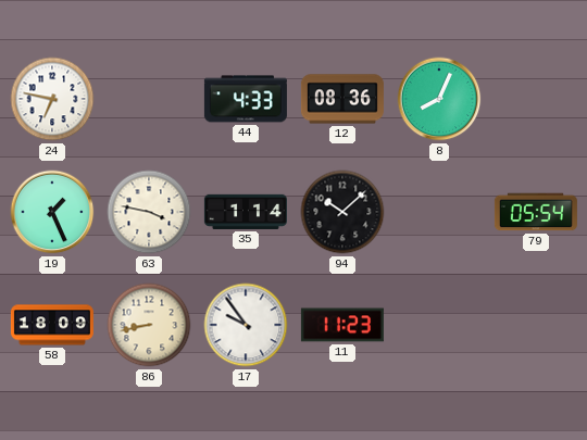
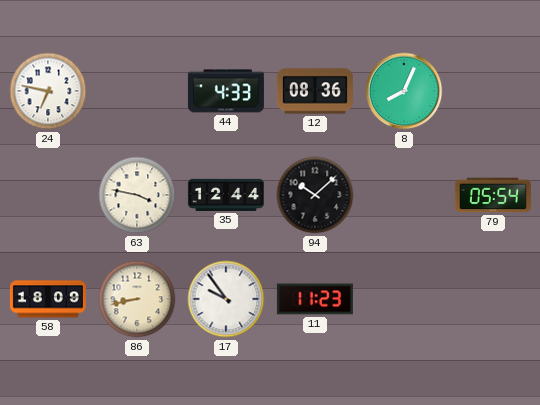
19: 1:26 -> none (52, 212)
35: 1:14 -> 12:44 (226, 195)
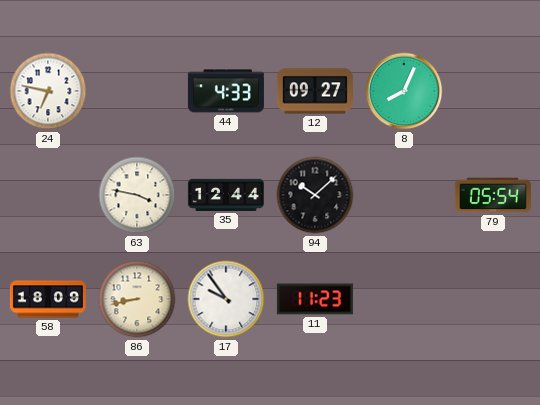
12: 08:36 -> 09:27 (315, 91)
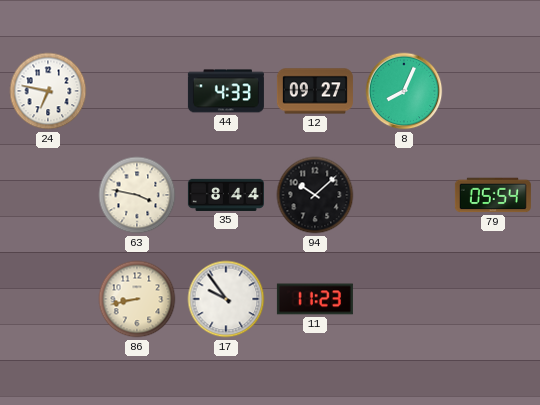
35: 12:44 -> 8:44 (226, 195)
58: 18:09 -> none (48, 299)
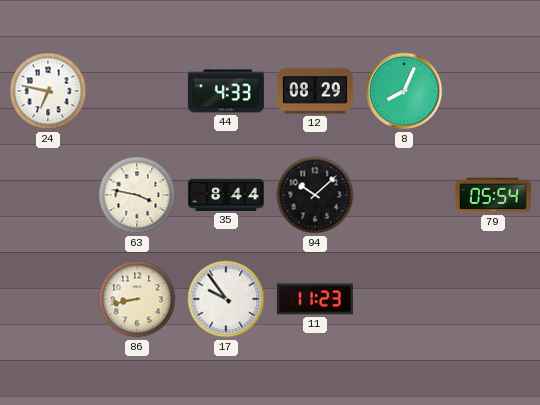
12: 09:27 -> 08:29 (315, 91)
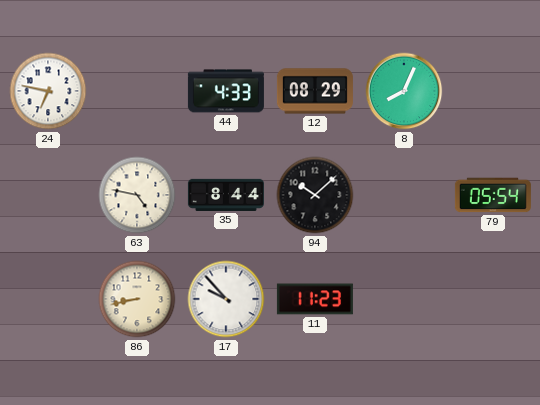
63: 3:47 -> 4:47 (137, 195)
17: 9:54 -> 9:53 (226, 299)
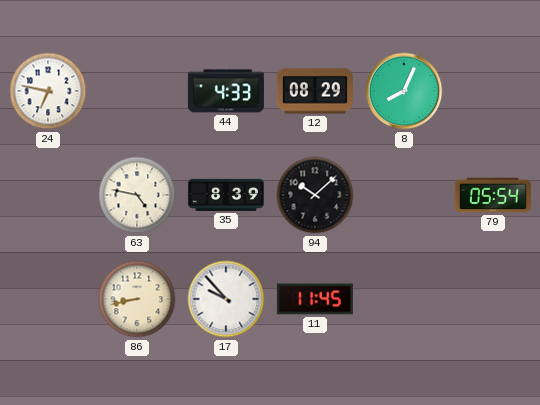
35: 8:44 -> 8:39 (226, 195)
11: 11:23 -> 11:45 (315, 299)
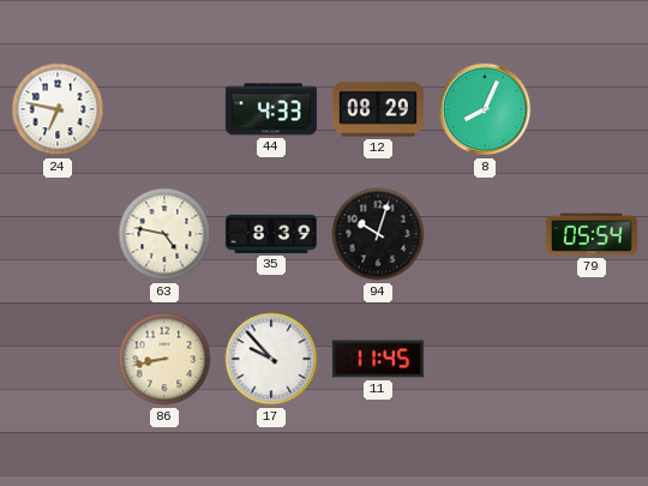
94: 10:08 -> 10:03 (378, 234)
